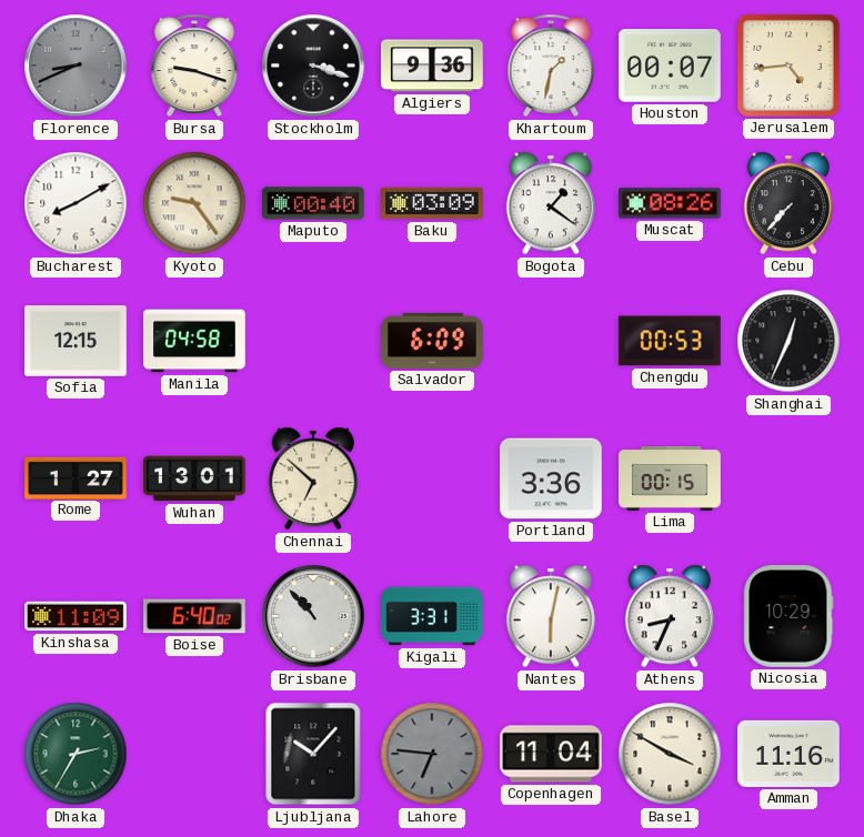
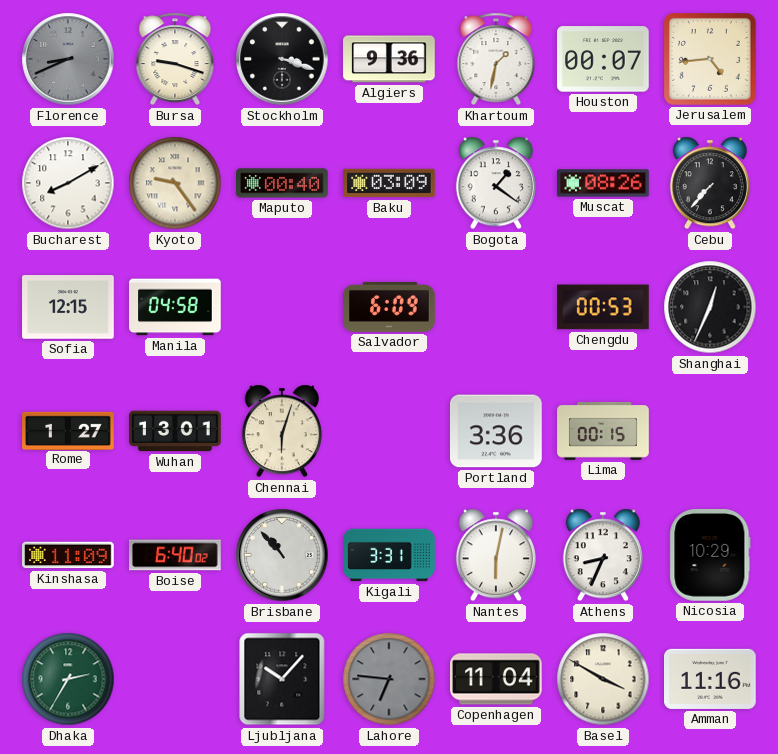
Chennai: 6:52 -> 6:03 (282, 431)
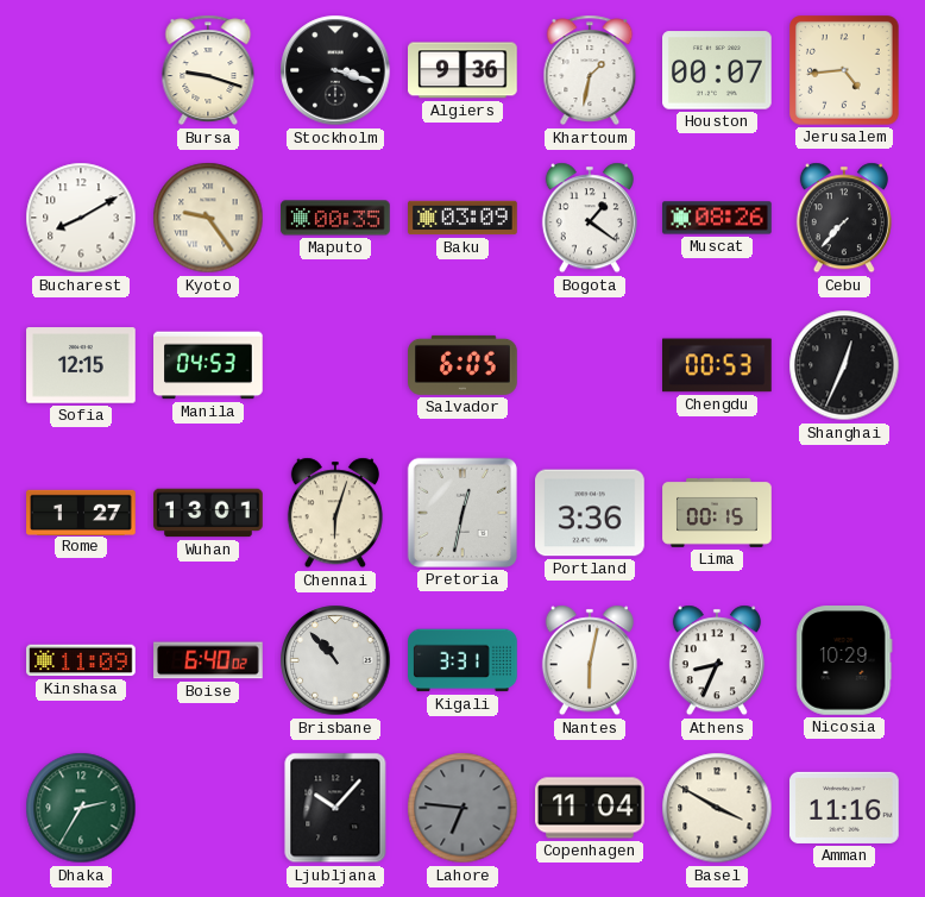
Florence: 8:41 -> none (68, 59)
Maputo: 00:40 -> 00:35 (335, 218)
Manila: 04:58 -> 04:53 (208, 365)
Salvador: 6:09 -> 6:05 (462, 365)
Pretoria: none -> 12:32 (462, 513)
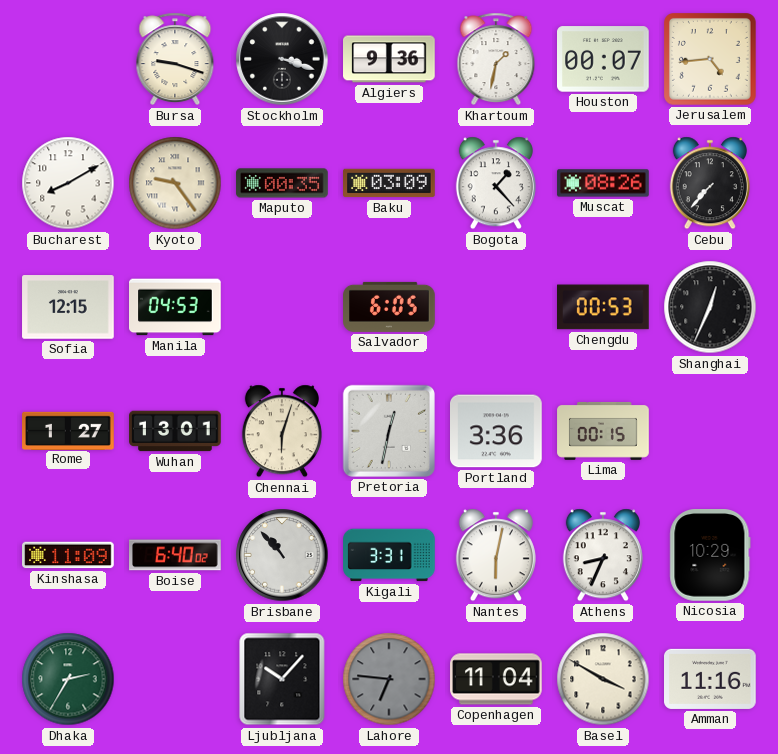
Bogota: 1:21 -> 1:23 (496, 183)
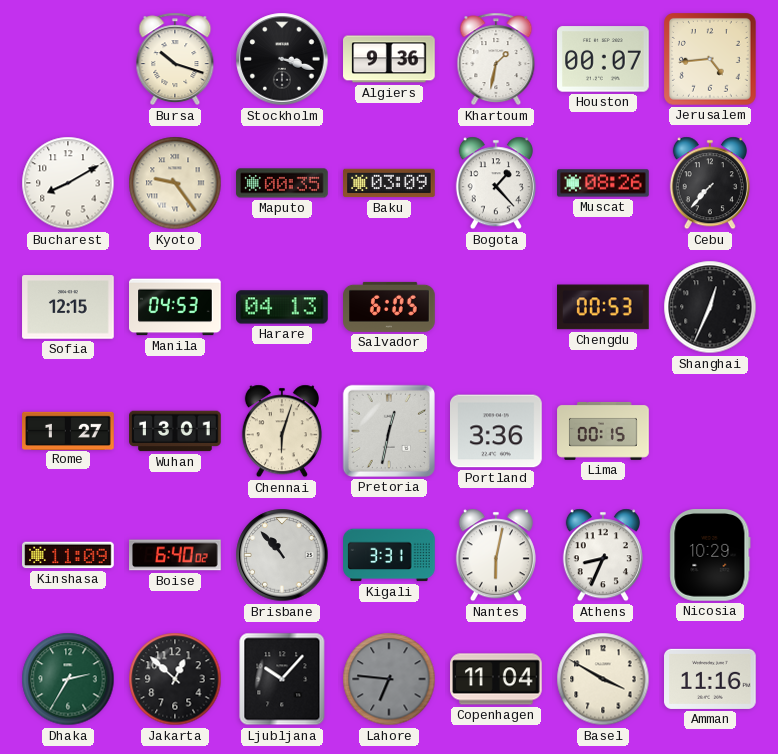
Bursa: 9:18 -> 10:18 (175, 59)
Harare: none -> 04:13 (283, 307)
Jakarta: none -> 12:52 (175, 679)
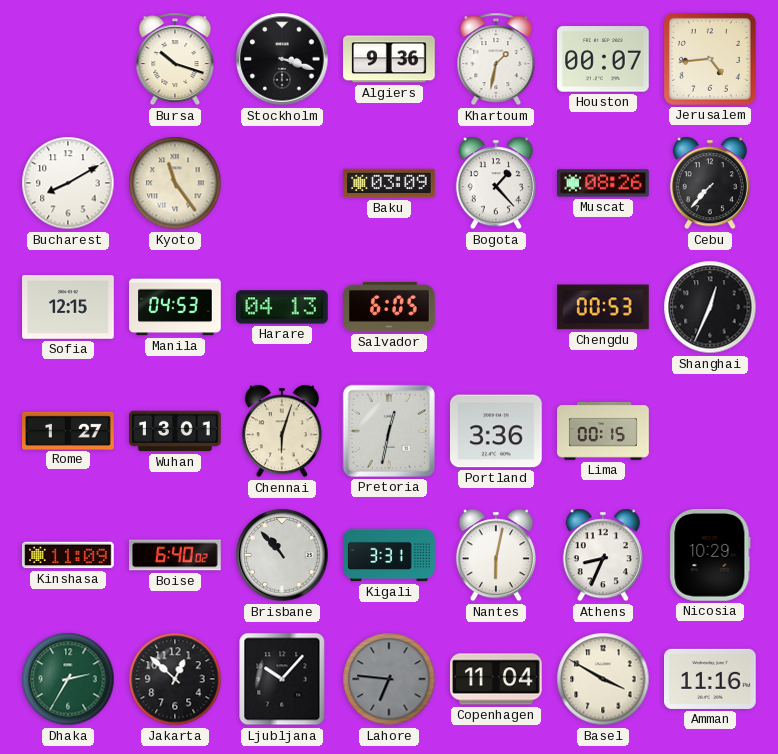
Kyoto: 9:24 -> 11:24 (175, 183)
Maputo: 00:35 -> none (282, 183)
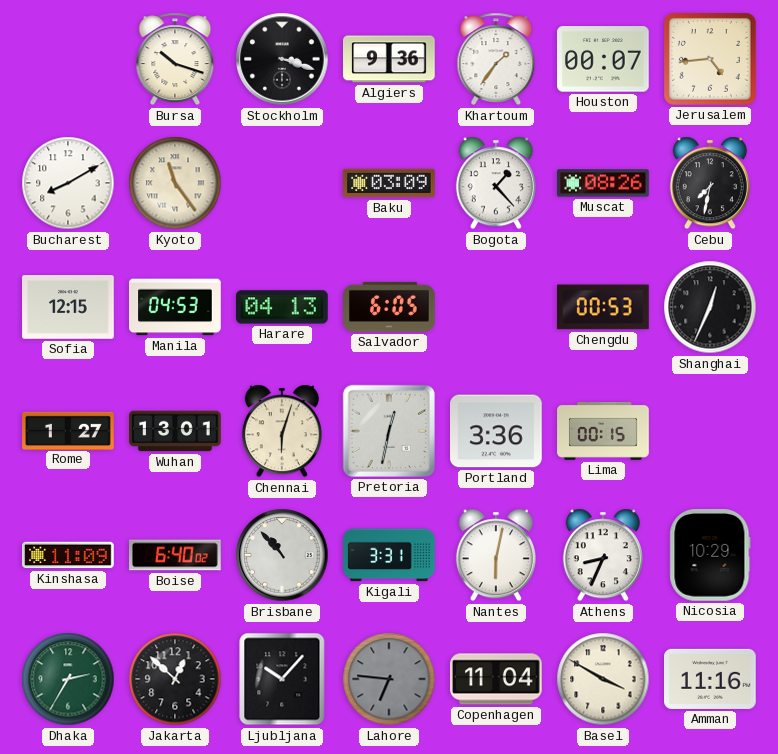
Khartoum: 1:32 -> 1:36 (496, 59)
Cebu: 7:37 -> 7:32 (710, 183)
